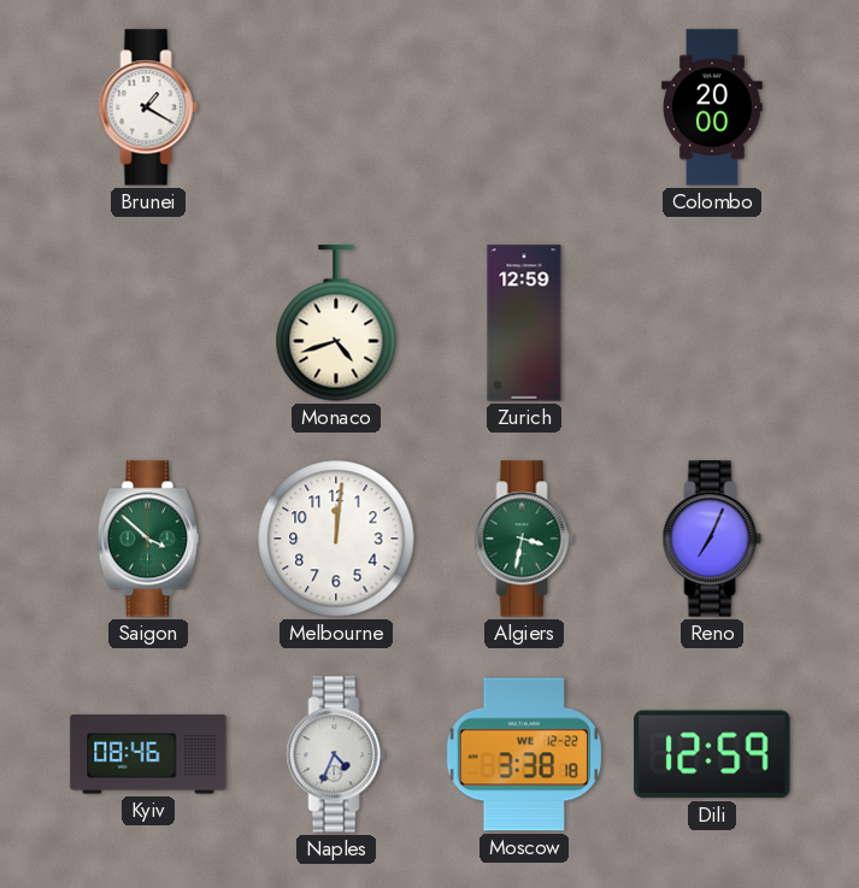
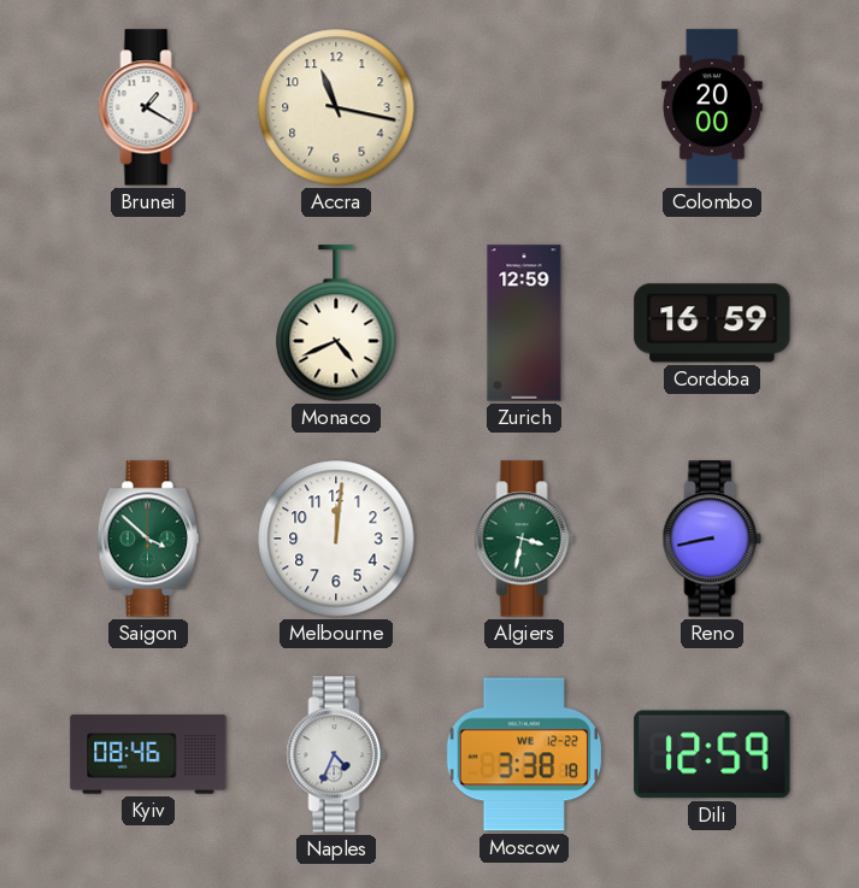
Accra: none -> 11:17 (336, 107)
Monaco: 4:42 -> 4:41 (336, 323)
Cordoba: none -> 16:59 (712, 323)
Reno: 7:04 -> 8:43 (712, 539)
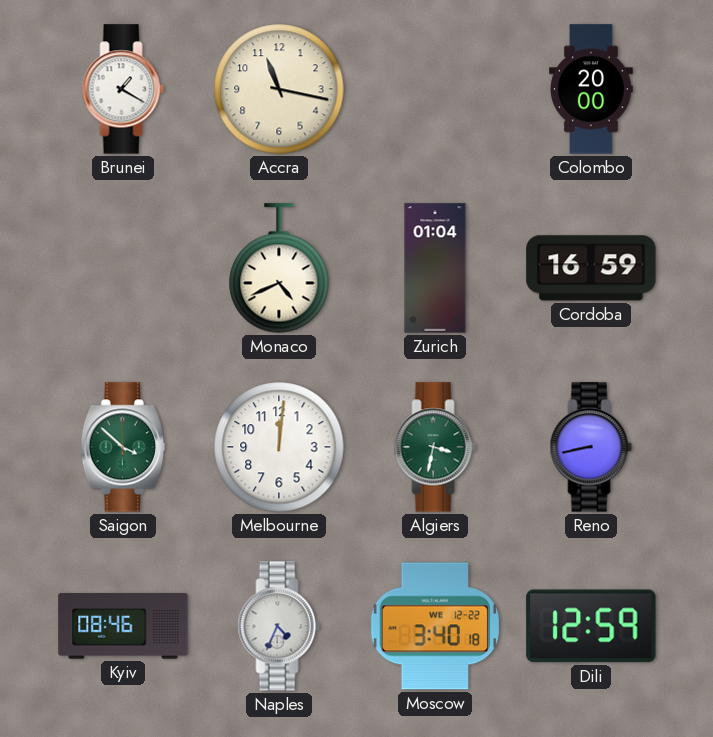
Zurich: 12:59 -> 01:04 (435, 268)
Moscow: 3:38 -> 3:40 (434, 626)
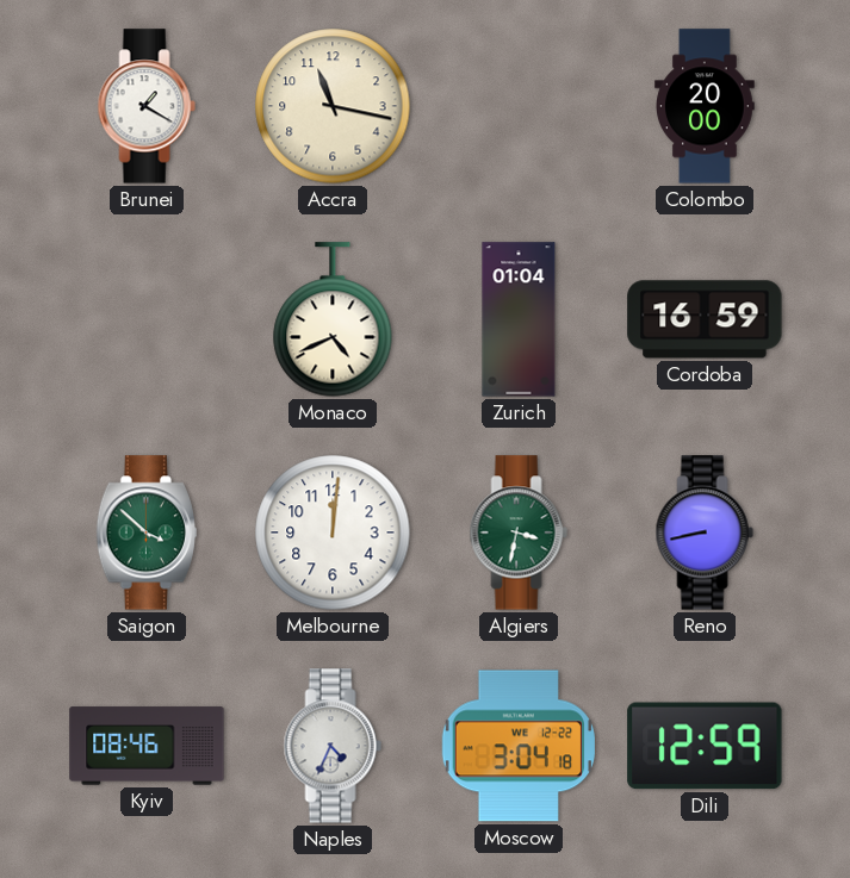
Moscow: 3:40 -> 3:04 (517, 746)
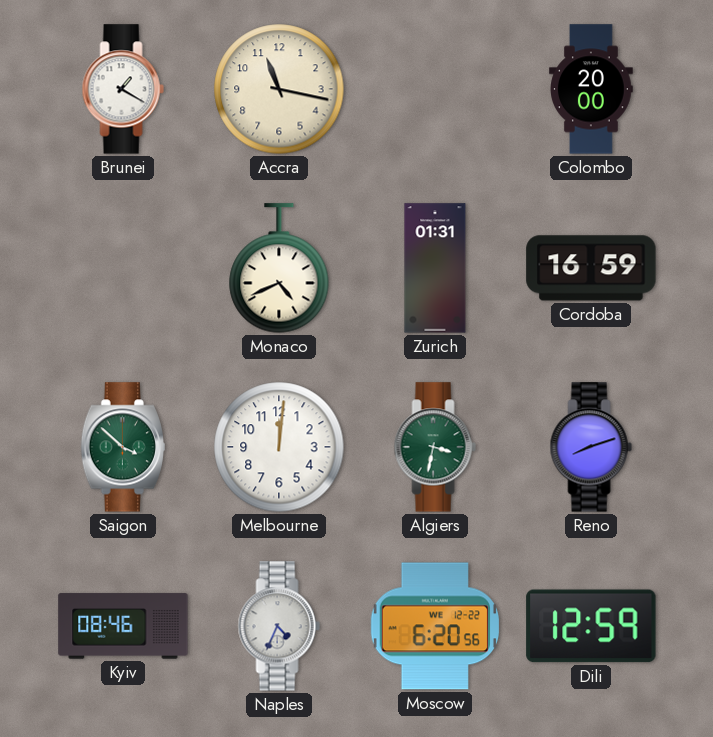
Zurich: 01:04 -> 01:31 (435, 268)
Reno: 8:43 -> 8:12 (591, 447)
Moscow: 3:04 -> 6:20 (434, 626)
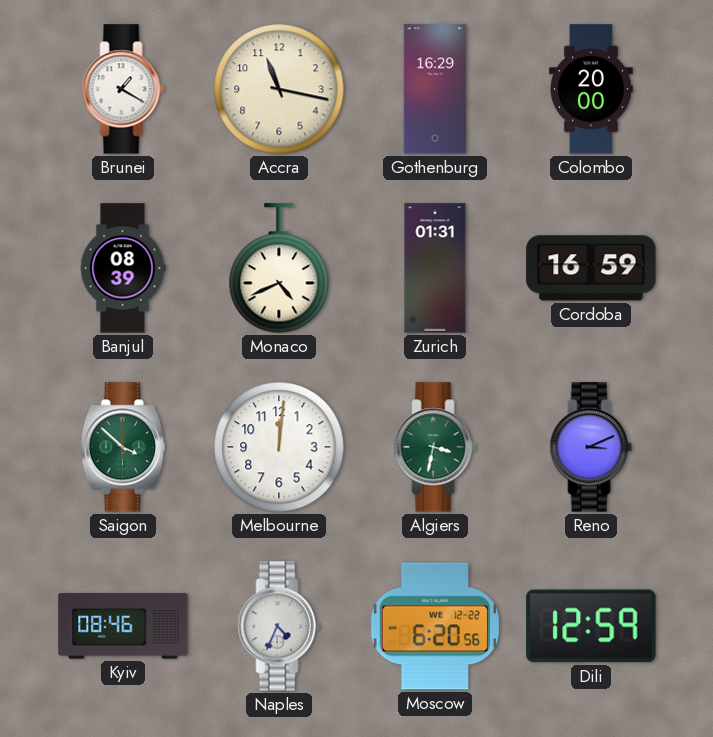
Gothenburg: none -> 16:29 (435, 89)
Banjul: none -> 08:39 (123, 268)
Reno: 8:12 -> 3:11 (591, 447)
